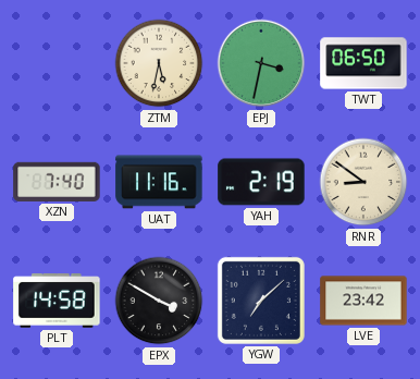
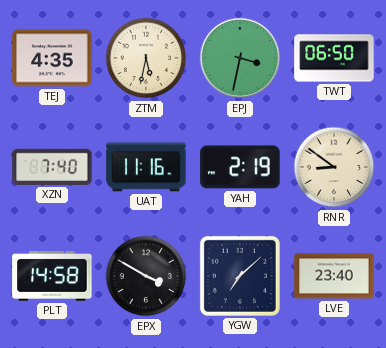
TEJ: none -> 4:35 (52, 58)
LVE: 23:42 -> 23:40 (334, 276)
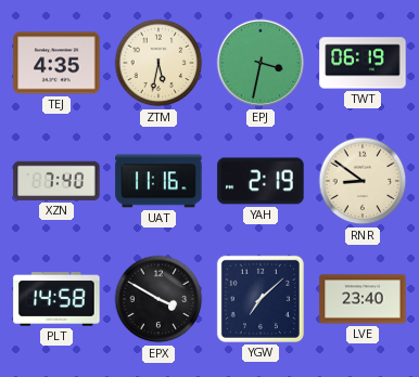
TWT: 06:50 -> 06:19 (363, 63)
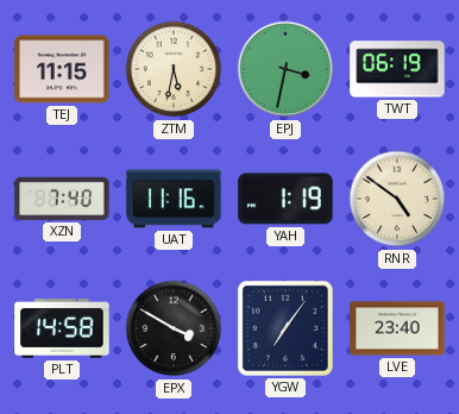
TEJ: 4:35 -> 11:15 (62, 69)
YAH: 2:19 -> 1:19 (285, 199)
RNR: 8:51 -> 4:51 (397, 199)
YGW: 7:08 -> 7:06 (285, 328)
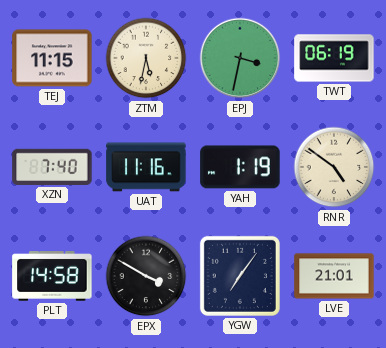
LVE: 23:40 -> 21:01 (334, 276)
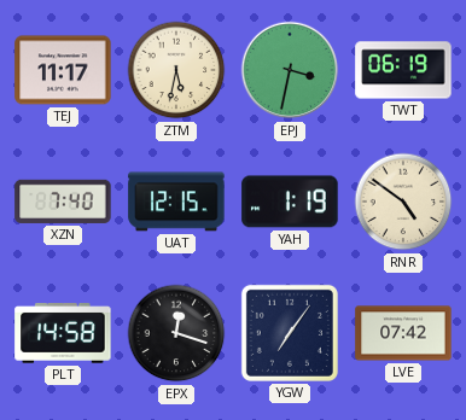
TEJ: 11:15 -> 11:17 (63, 70)
UAT: 11:16 -> 12:15 (176, 202)
EPX: 3:50 -> 12:18 (176, 333)
LVE: 21:01 -> 07:42 (403, 333)
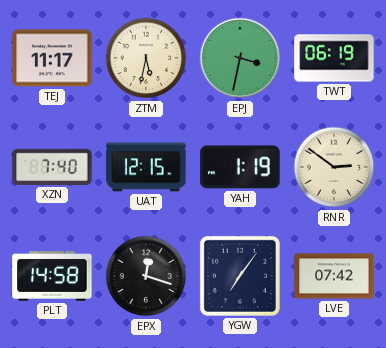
RNR: 4:51 -> 2:51 (334, 167)
